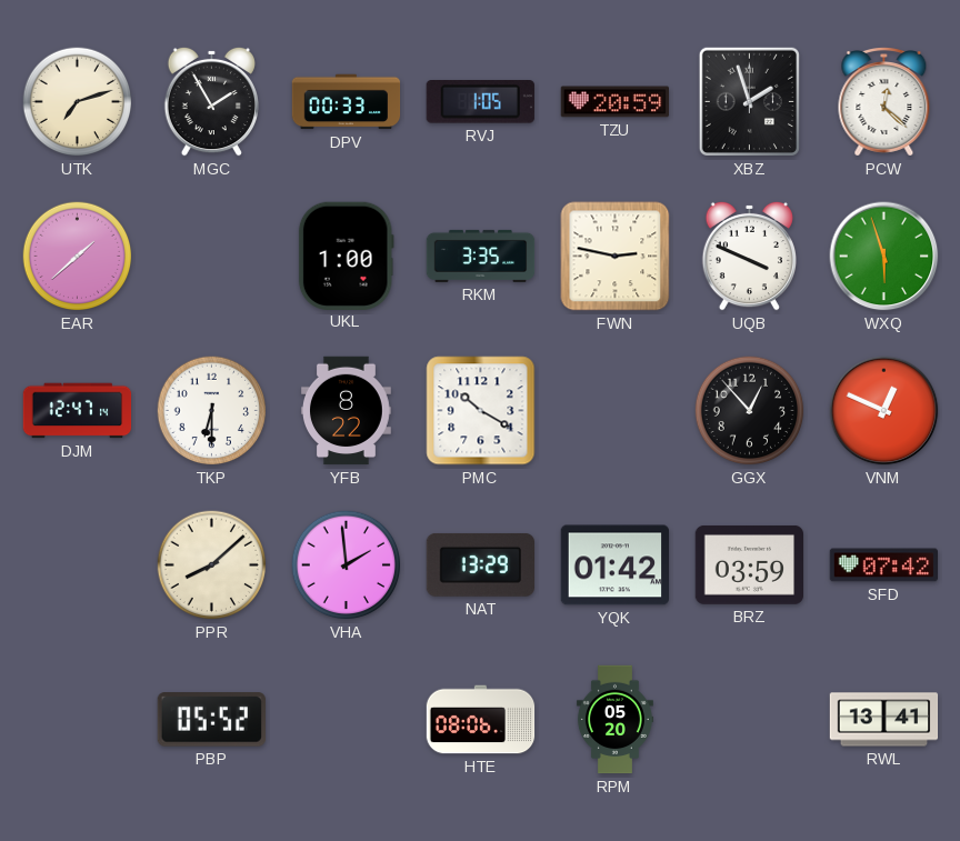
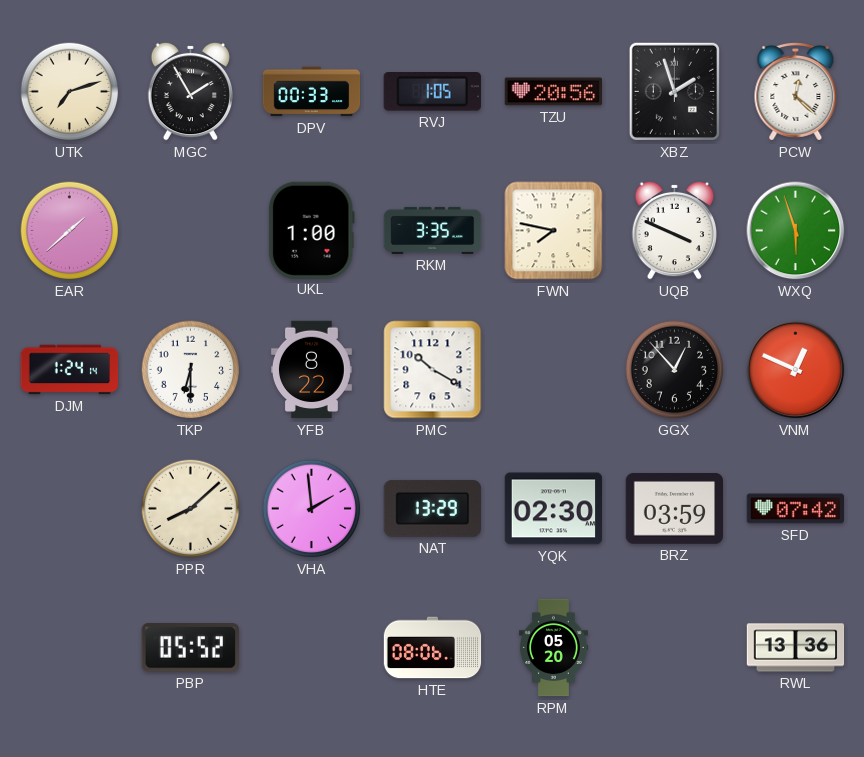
TZU: 20:59 -> 20:56 (553, 92)
FWN: 2:47 -> 7:47 (554, 231)
DJM: 12:47 -> 1:24 (70, 370)
YQK: 01:42 -> 02:30 (553, 509)
RWL: 13:41 -> 13:36 (796, 648)
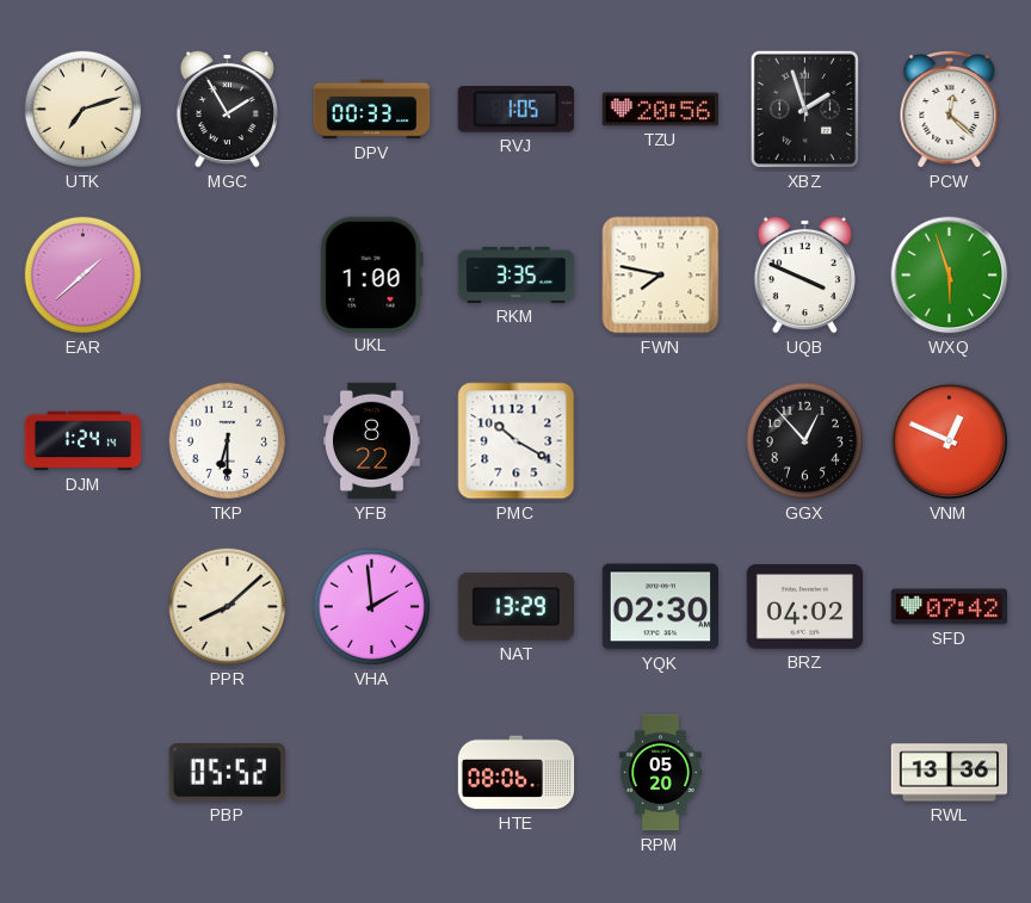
BRZ: 03:59 -> 04:02 (805, 607)
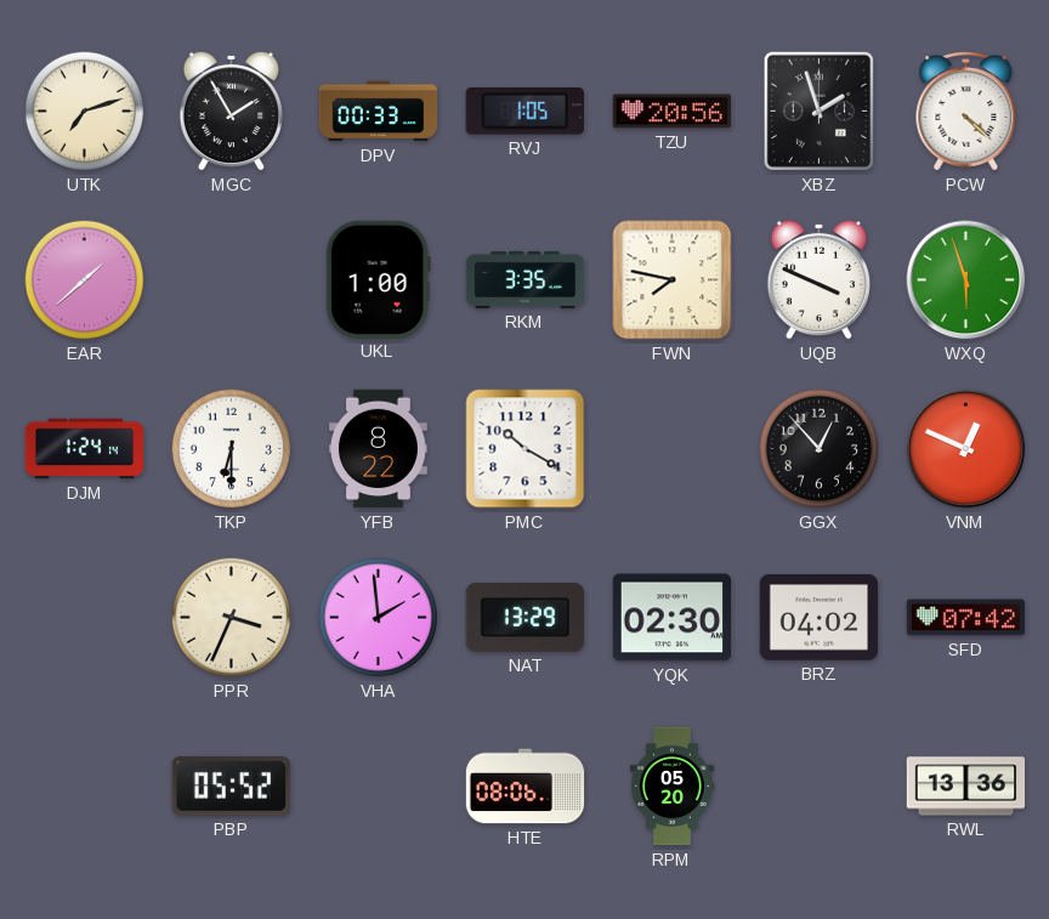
PCW: 12:22 -> 4:22 (966, 112)
PPR: 8:08 -> 3:34 (232, 618)
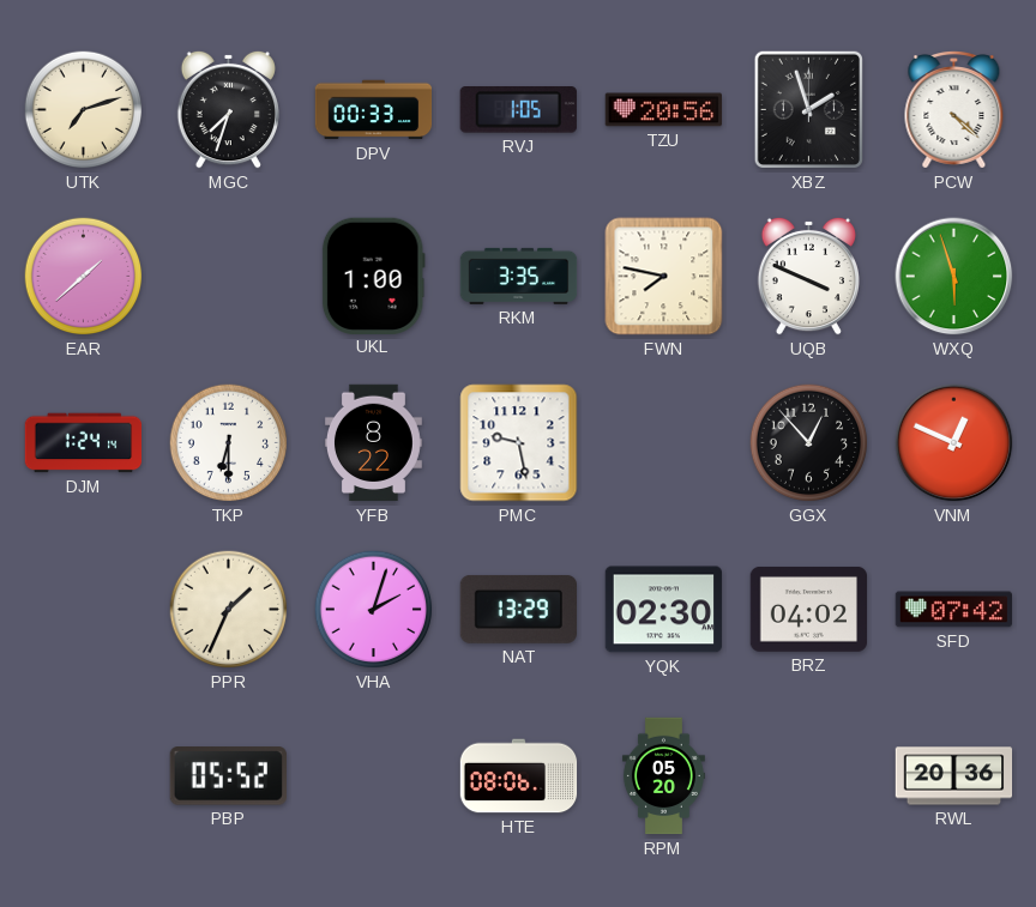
MGC: 1:55 -> 7:33 (228, 109)
PMC: 10:20 -> 9:28 (519, 443)
PPR: 3:34 -> 1:34 (229, 610)
VHA: 1:59 -> 2:03 (374, 610)
RWL: 13:36 -> 20:36 (954, 776)
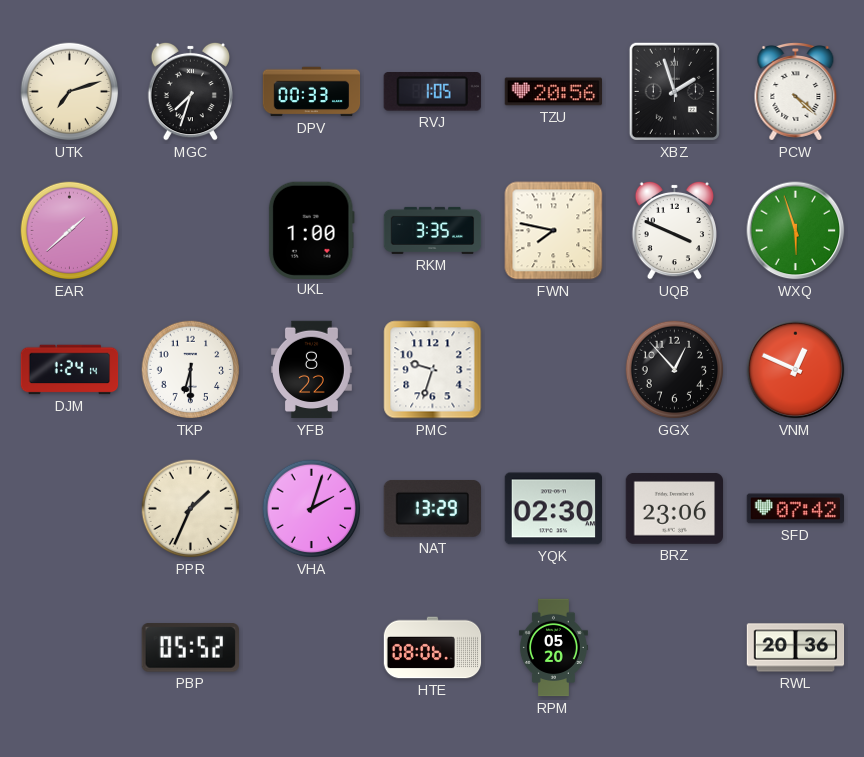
PMC: 9:28 -> 9:33 (433, 370)
BRZ: 04:02 -> 23:06 (675, 509)
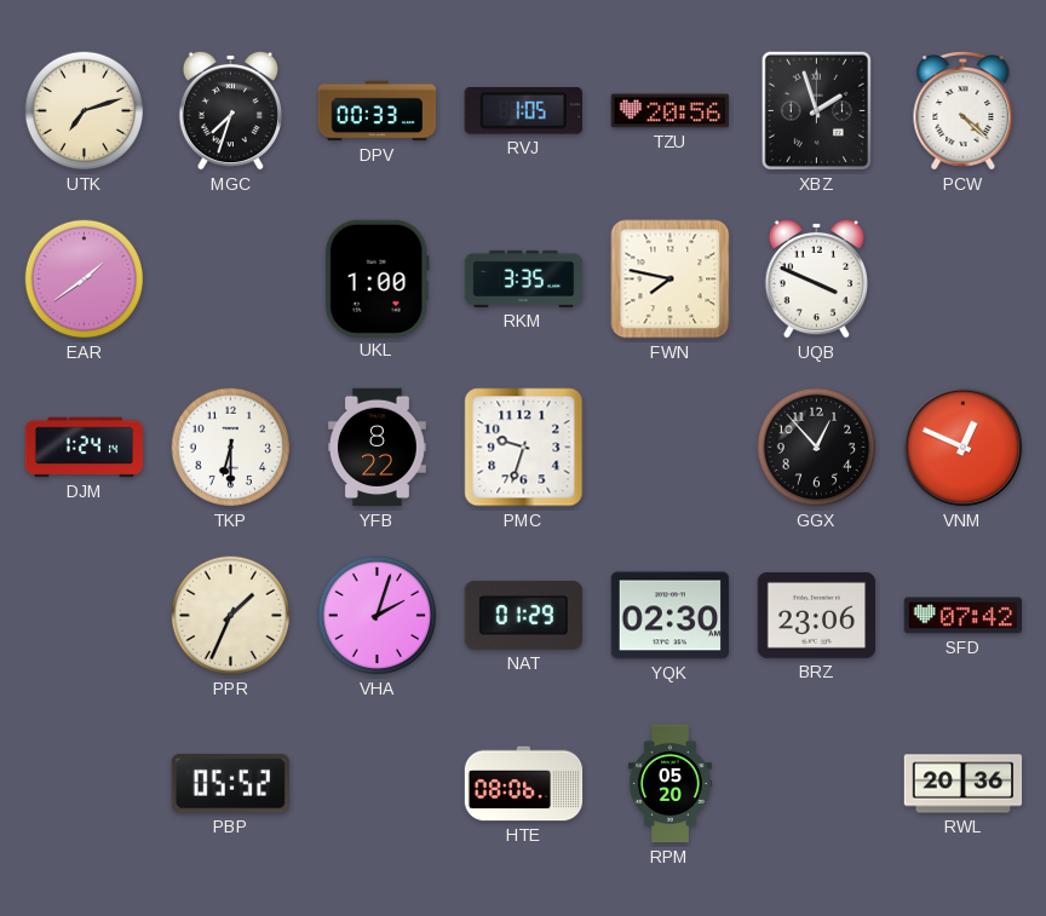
EAR: 1:38 -> 1:39 (85, 280)
WXQ: 5:57 -> none (796, 231)
NAT: 13:29 -> 01:29 (523, 615)
